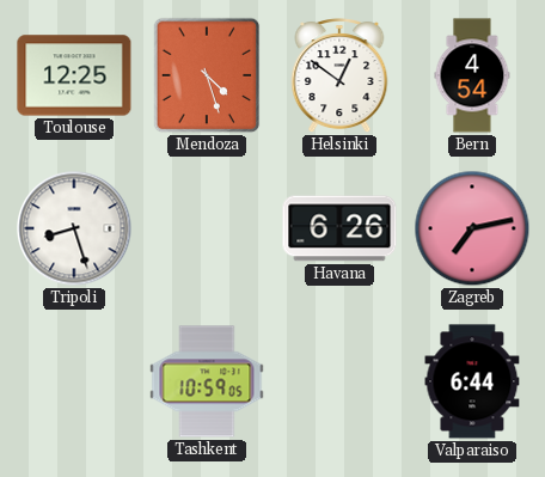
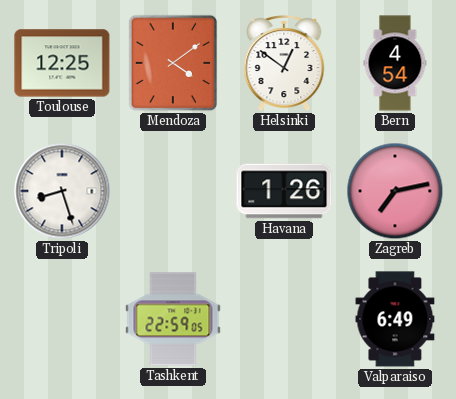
Mendoza: 4:27 -> 4:09 (173, 63)
Havana: 6:26 -> 1:26 (284, 191)
Tashkent: 10:59 -> 22:59 (173, 319)
Valparaiso: 6:44 -> 6:49 (395, 319)
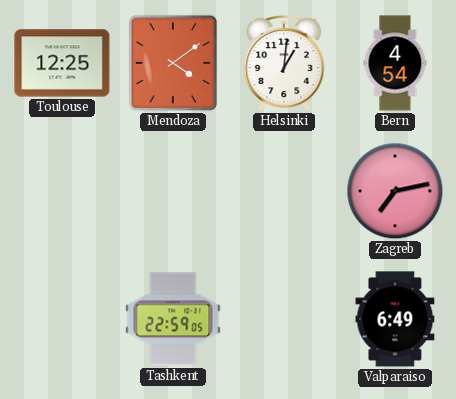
Helsinki: 12:51 -> 1:01 (284, 64)
Tripoli: 8:27 -> none (62, 191)
Havana: 1:26 -> none (284, 191)
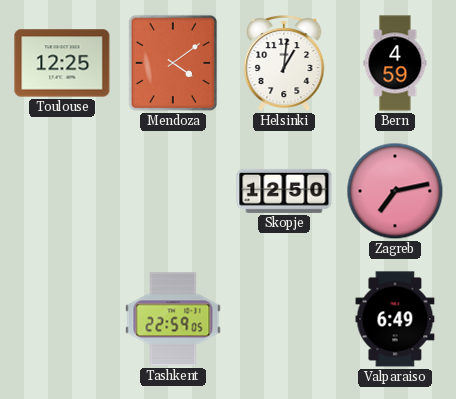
Bern: 4:54 -> 4:59 (395, 63)
Skopje: none -> 12:50 (284, 191)
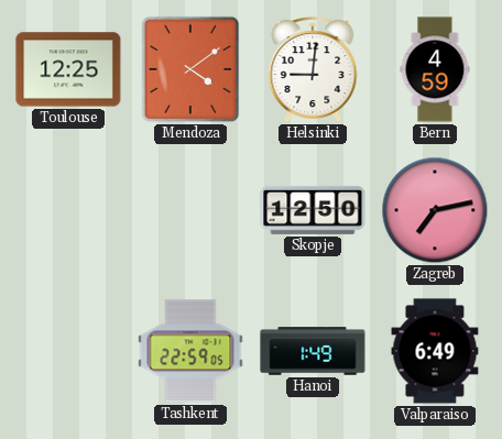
Helsinki: 1:01 -> 9:01 (313, 70)
Hanoi: none -> 1:49 (313, 351)
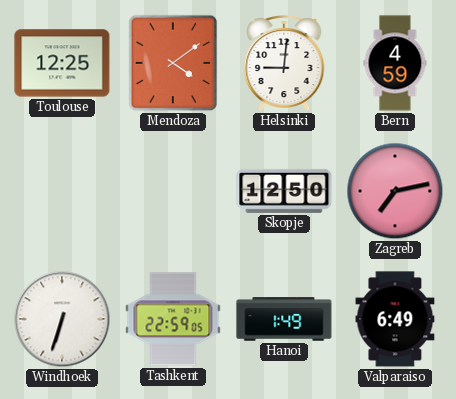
Windhoek: none -> 6:33 (62, 319)
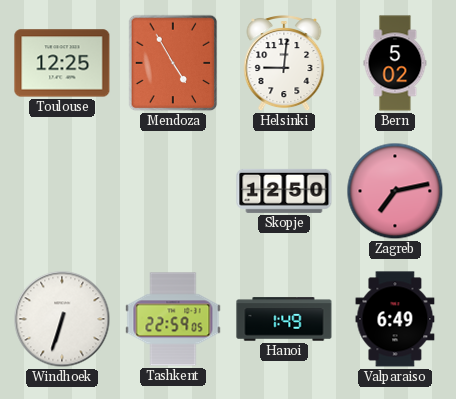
Mendoza: 4:09 -> 4:55 (173, 63)
Bern: 4:59 -> 5:02 (395, 63)
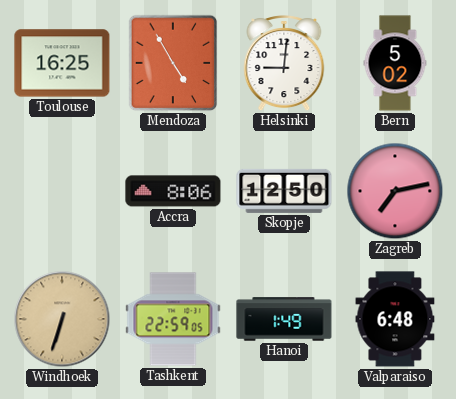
Toulouse: 12:25 -> 16:25 (62, 63)
Accra: none -> 8:06 (173, 191)
Windhoek dial: white -> champagne (62, 319)
Valparaiso: 6:49 -> 6:48 (395, 319)
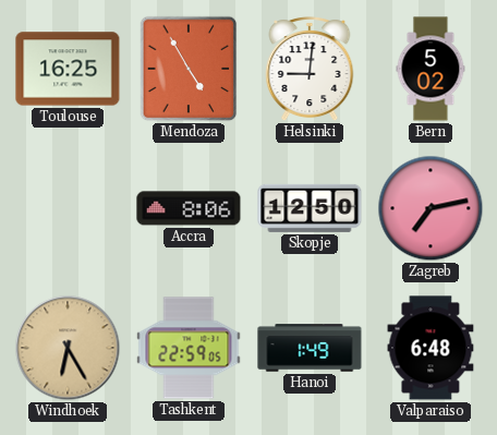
Windhoek: 6:33 -> 6:25 (68, 348)
